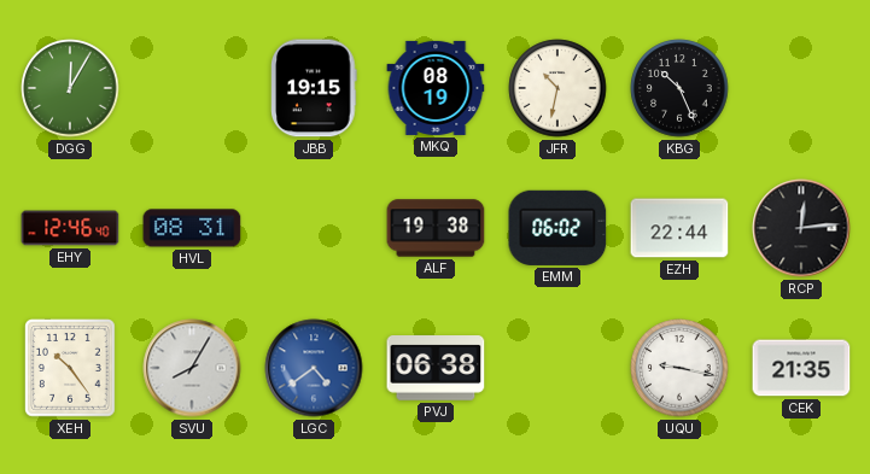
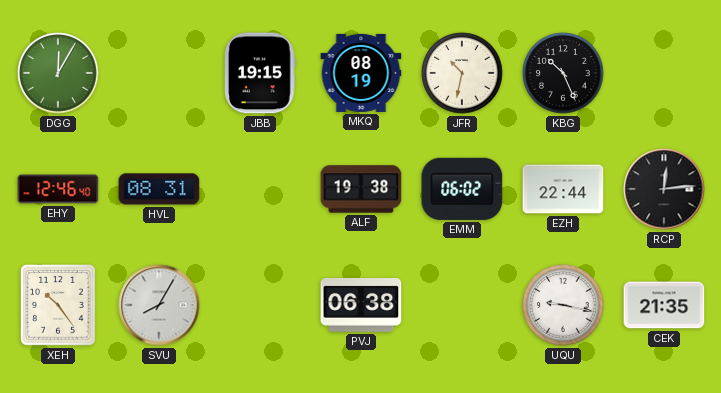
LGC: 4:39 -> none (314, 368)
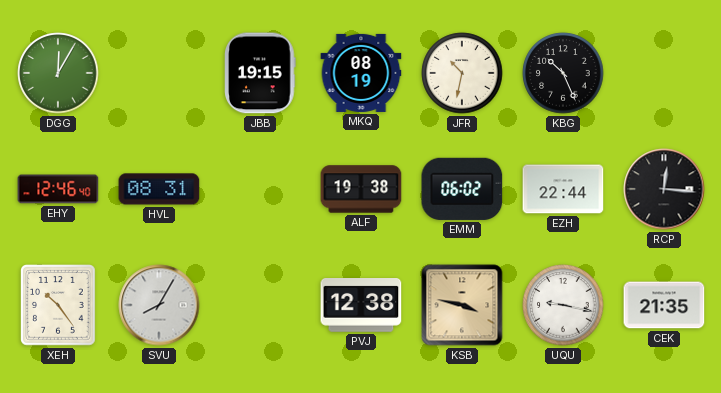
RCP: 12:14 -> 12:16 (664, 189)
PVJ: 06:38 -> 12:38 (361, 305)
KSB: none -> 3:47 (462, 305)
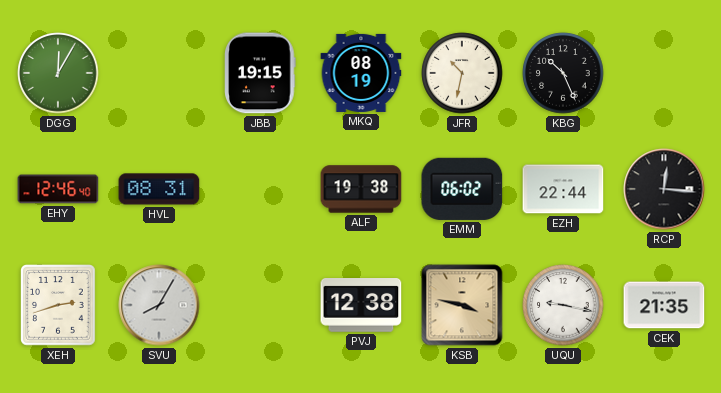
XEH: 10:24 -> 2:42 (59, 305)
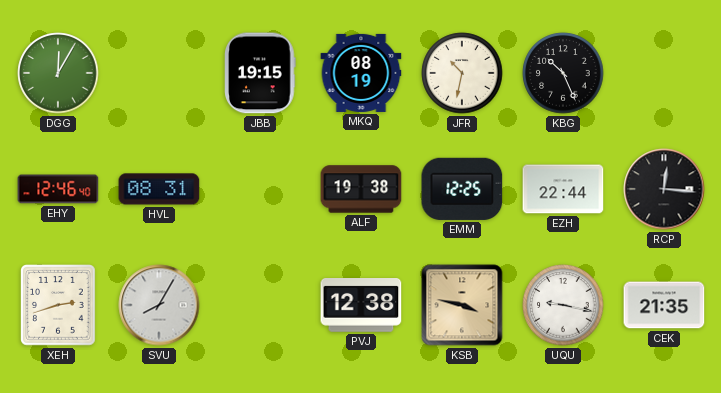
EMM: 06:02 -> 12:25 (462, 189)
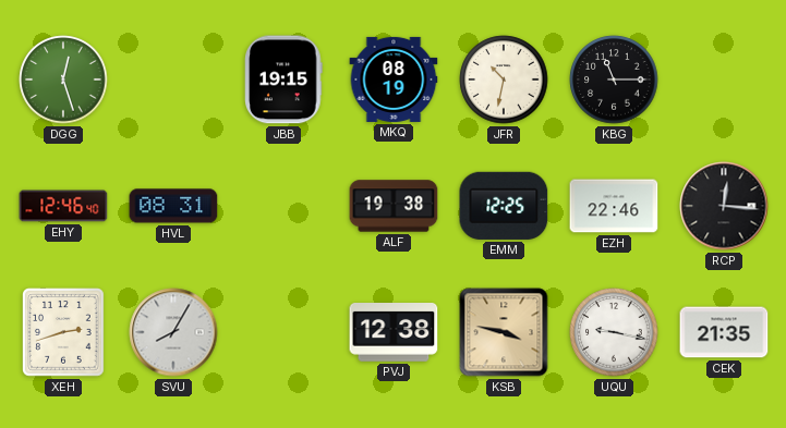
DGG: 12:05 -> 12:27 (63, 80)
KBG: 10:26 -> 11:15 (614, 80)
EZH: 22:44 -> 22:46 (614, 206)
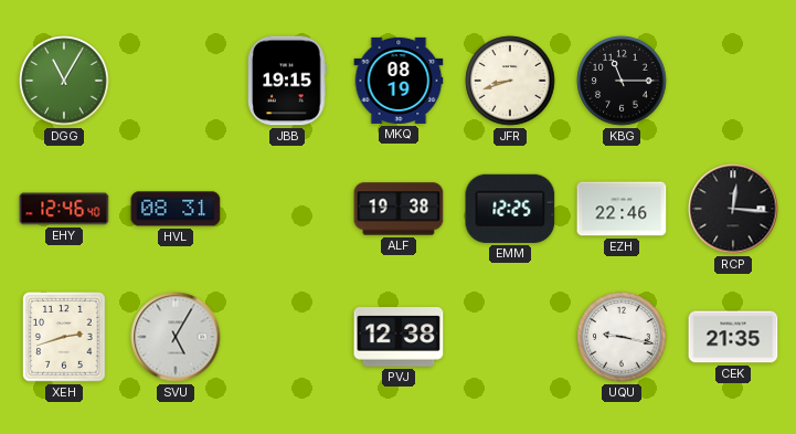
DGG: 12:27 -> 11:05 (64, 81)
JFR: 10:32 -> 8:42 (510, 81)
SVU: 8:05 -> 5:05 (176, 337)
KSB: 3:47 -> none (504, 332)
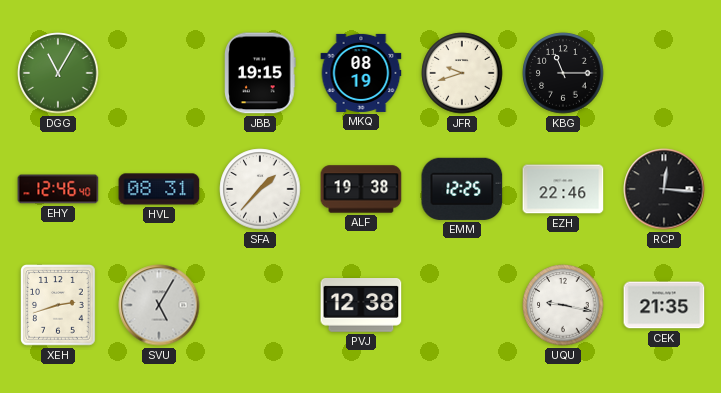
JFR: 8:42 -> 9:42 (462, 73)
SFA: none -> 1:37 (260, 189)
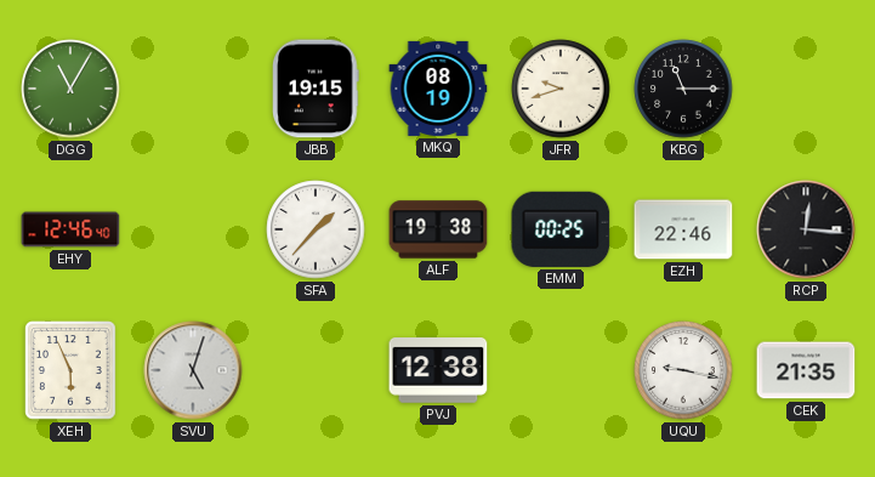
HVL: 08:31 -> none (159, 189)
EMM: 12:25 -> 00:25 (561, 229)
XEH: 2:42 -> 5:56 (72, 370)
SVU: 5:05 -> 5:03 (193, 370)
